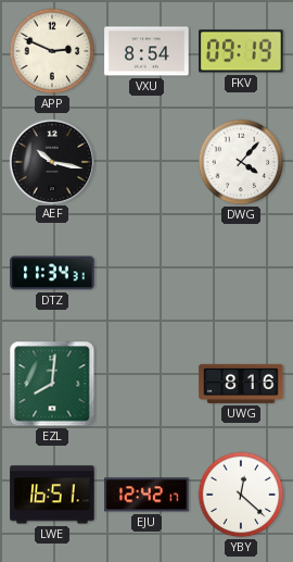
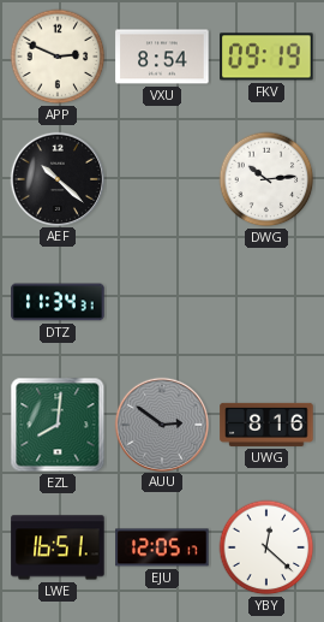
AEF: 10:17 -> 10:22 (56, 178)
DWG: 4:07 -> 10:14 (266, 179)
AUU: none -> 2:51 (161, 423)
EJU: 12:42 -> 12:05 (162, 547)
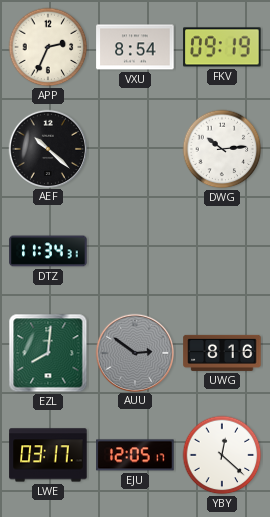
APP: 2:49 -> 2:34 (48, 47)
LWE: 16:51 -> 03:17 (48, 455)
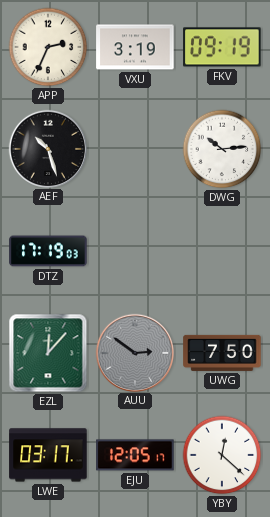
VXU: 8:54 -> 3:19 (135, 47)
AEF: 10:22 -> 10:27 (47, 148)
DTZ: 11:34 -> 17:19 (48, 251)
EZL: 8:01 -> 12:07 (48, 353)
UWG: 8:16 -> 7:50 (222, 353)
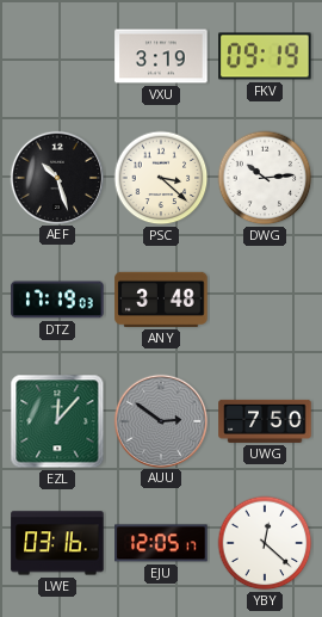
APP: 2:34 -> none (48, 47)
PSC: none -> 3:22 (161, 178)
ANY: none -> 3:48 (161, 300)
LWE: 03:17 -> 03:16 (57, 543)
